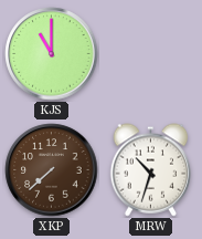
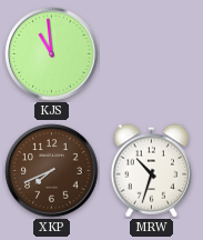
KJS: 11:00 -> 10:59 (52, 54)
XKP: 7:38 -> 7:41 (52, 171)
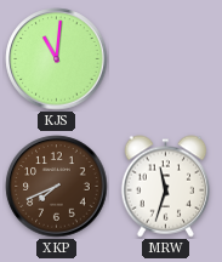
KJS: 10:59 -> 11:01 (57, 59)
MRW: 10:33 -> 11:33 (166, 187)
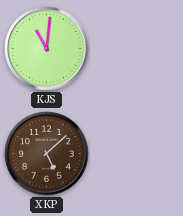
XKP: 7:41 -> 5:08 (47, 154)
MRW: 11:33 -> none (166, 187)
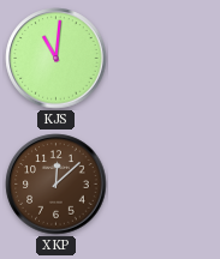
XKP: 5:08 -> 12:08 (57, 185)
